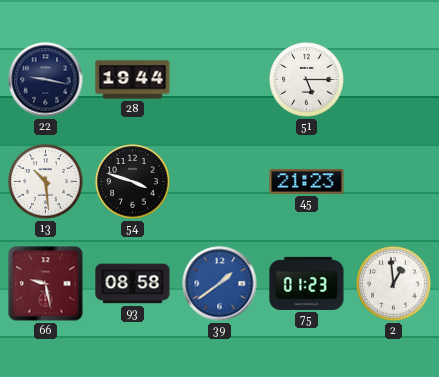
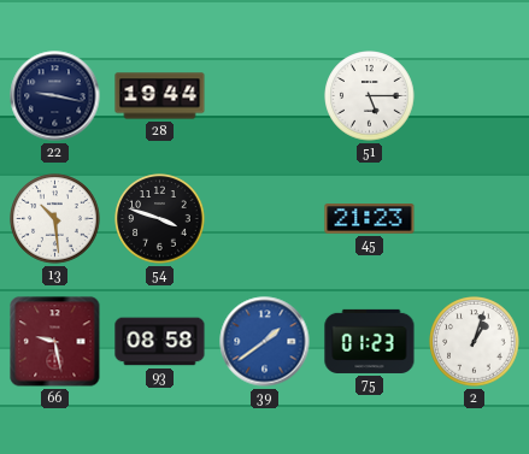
2: 12:59 -> 1:03 (475, 342)
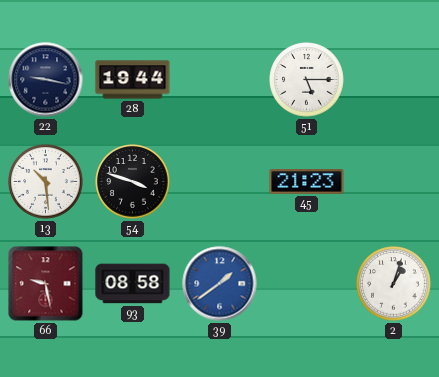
75: 01:23 -> none (370, 341)
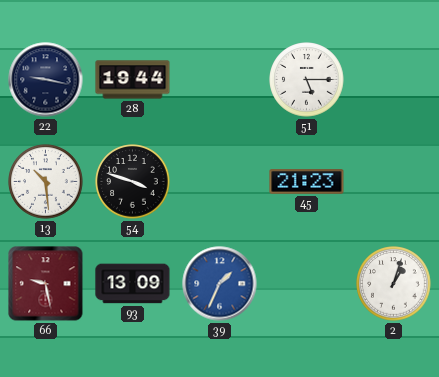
93: 08:58 -> 13:09 (133, 284)
39: 1:39 -> 1:34 (220, 284)
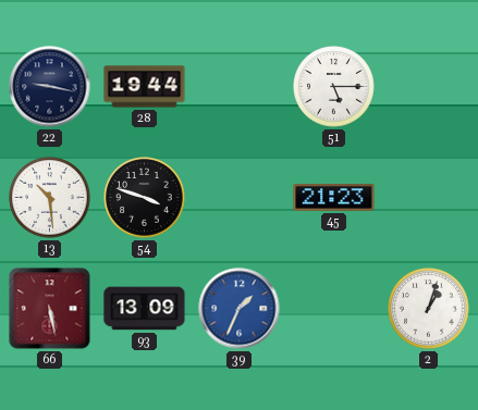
66: 9:28 -> 5:28 (50, 309)
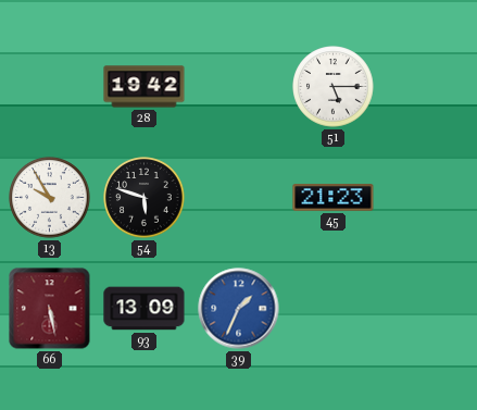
22: 9:17 -> none (50, 87)
28: 19:44 -> 19:42 (145, 87)
13: 10:29 -> 9:55 (50, 198)
54: 3:48 -> 5:48 (145, 198)
2: 1:03 -> none (429, 309)
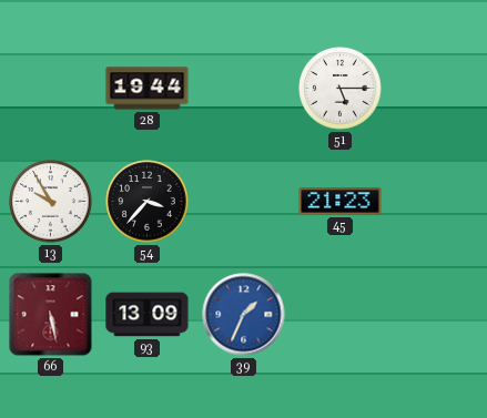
28: 19:42 -> 19:44 (148, 89)
54: 5:48 -> 3:37 (148, 202)
